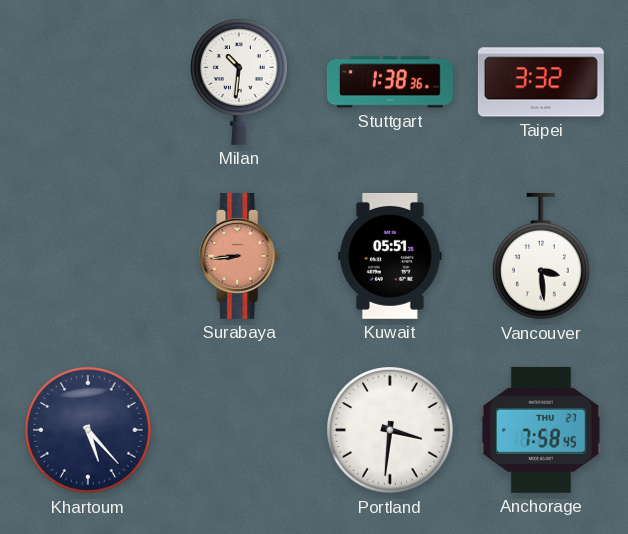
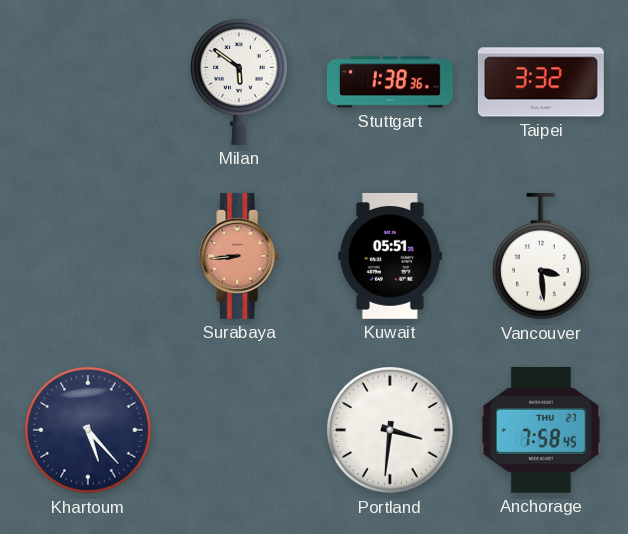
Milan: 10:31 -> 5:51 (240, 82)
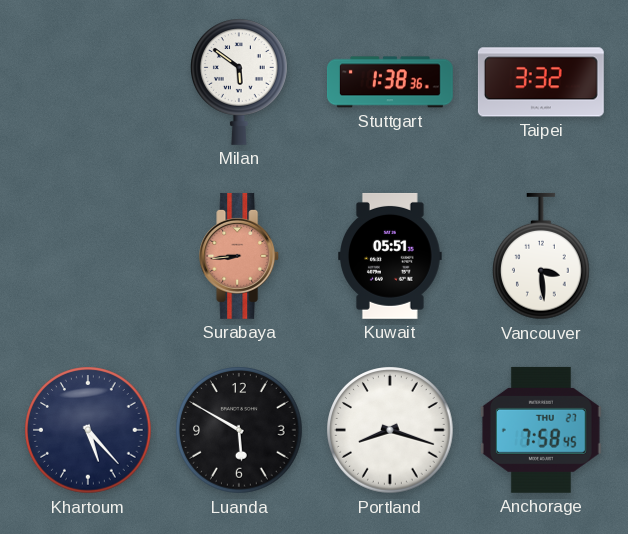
Luanda: none -> 5:50 (239, 430)
Portland: 3:31 -> 8:18 (390, 430)
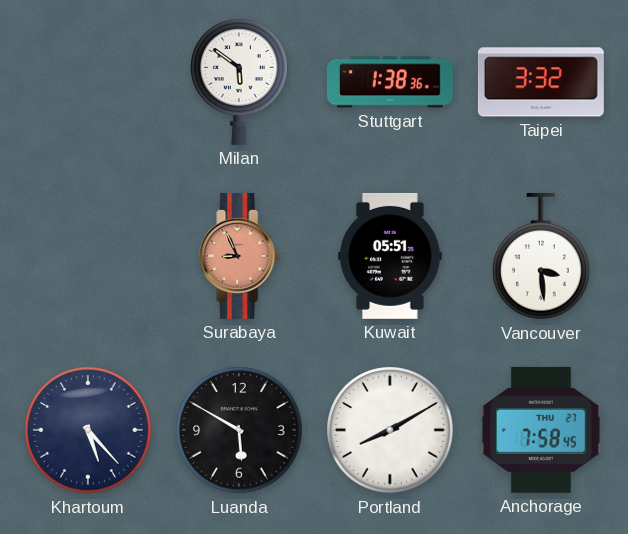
Surabaya: 8:44 -> 8:56 (240, 256)
Portland: 8:18 -> 8:10 (390, 430)
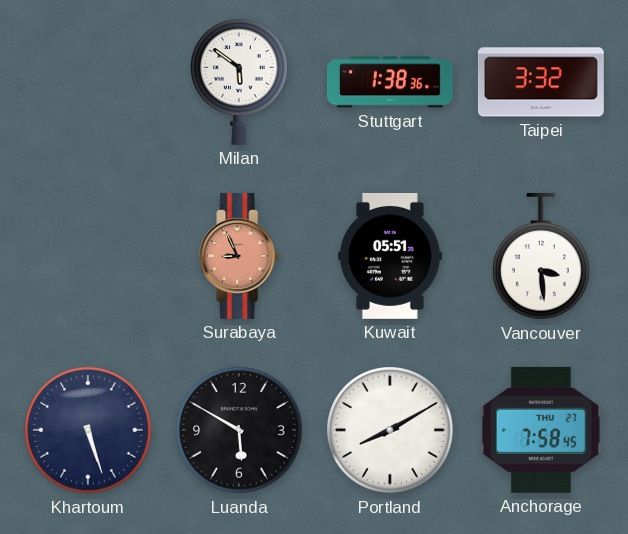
Khartoum: 5:23 -> 5:27 (88, 430)
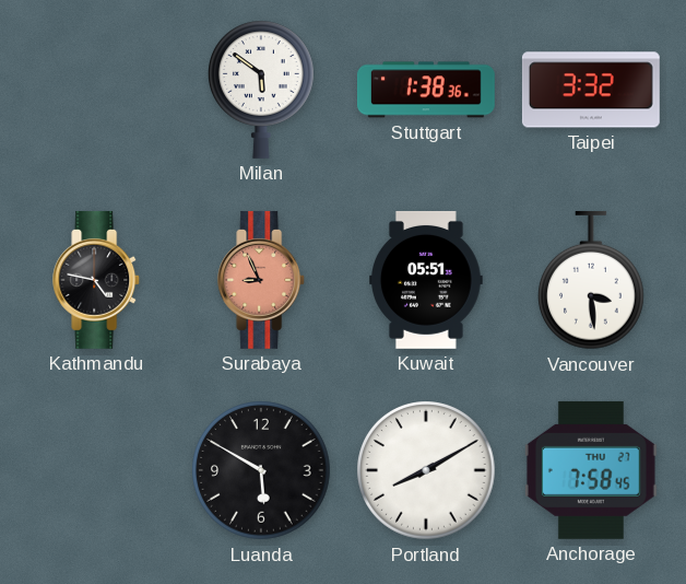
Kathmandu: none -> 4:47 (97, 280)
Khartoum: 5:27 -> none (88, 430)
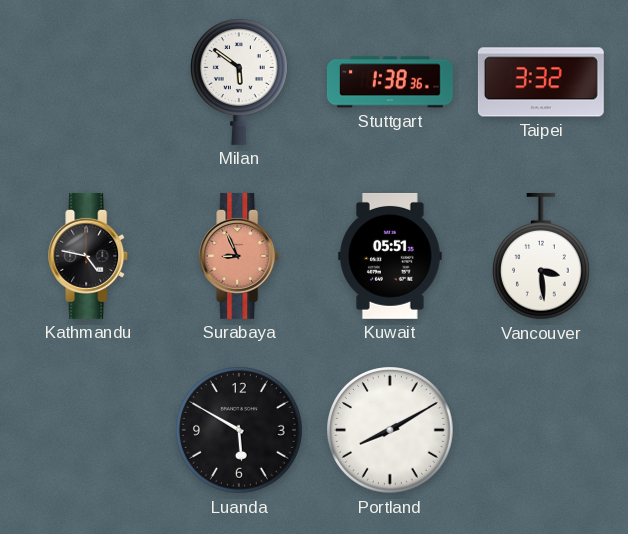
Anchorage: 7:58 -> none (591, 470)
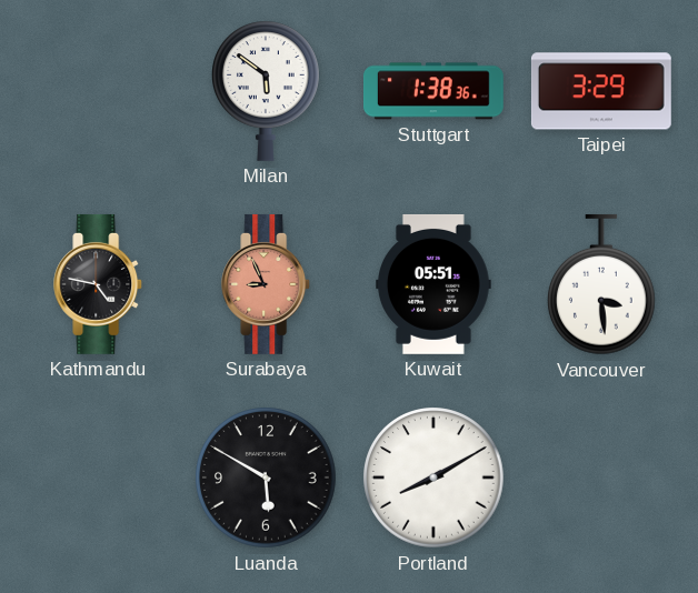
Taipei: 3:32 -> 3:29 (601, 91)
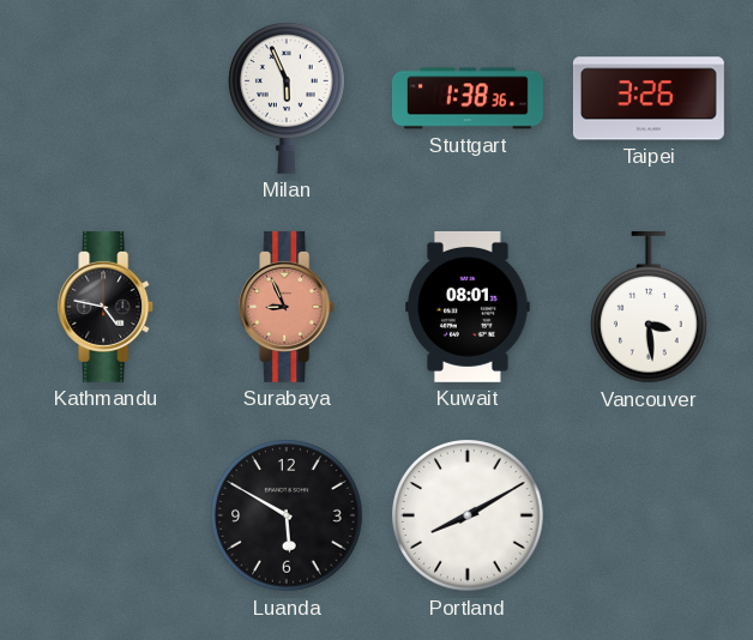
Milan: 5:51 -> 5:56 (288, 98)
Taipei: 3:29 -> 3:26 (649, 98)
Kuwait: 05:51 -> 08:01 (469, 307)
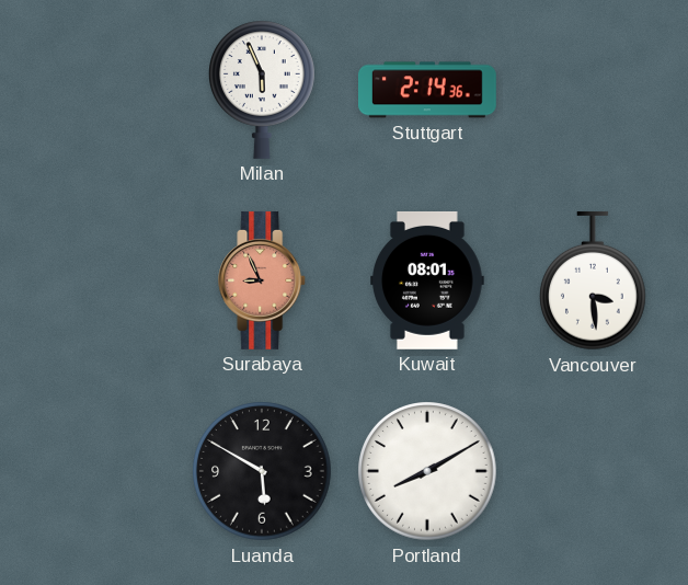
Stuttgart: 1:38 -> 2:14 (427, 90)
Taipei: 3:26 -> none (649, 98)
Kathmandu: 4:47 -> none (107, 307)
